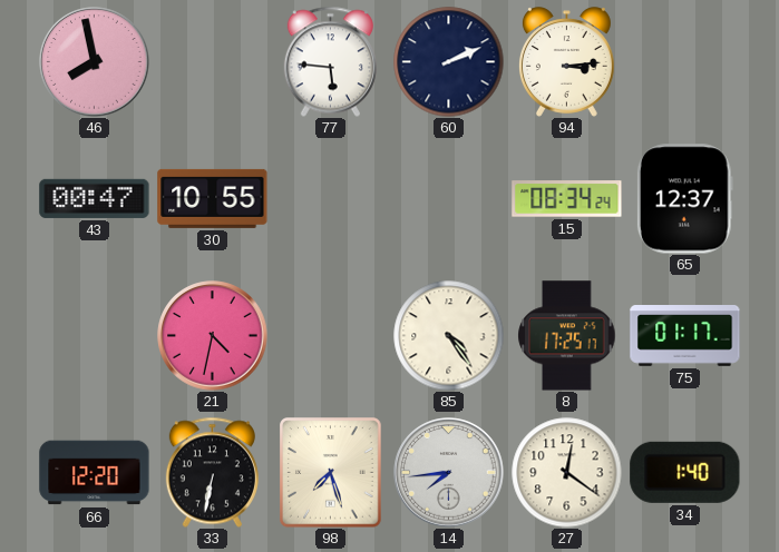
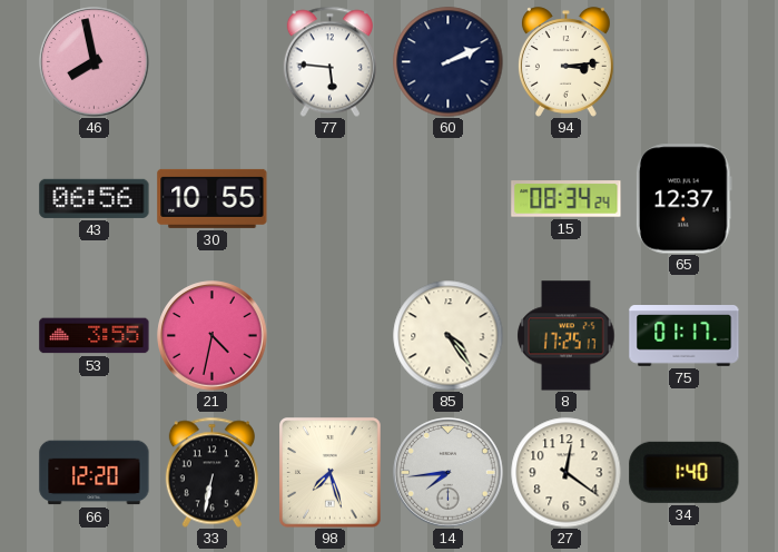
43: 00:47 -> 06:56 (95, 198)
53: none -> 3:55 (95, 336)
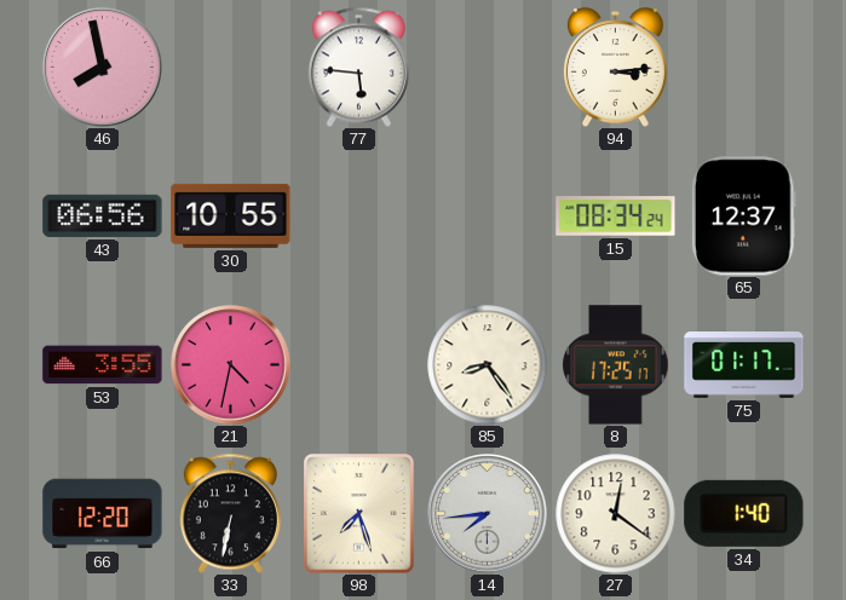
60: 2:11 -> none (449, 62)
85: 4:24 -> 8:24 (488, 365)
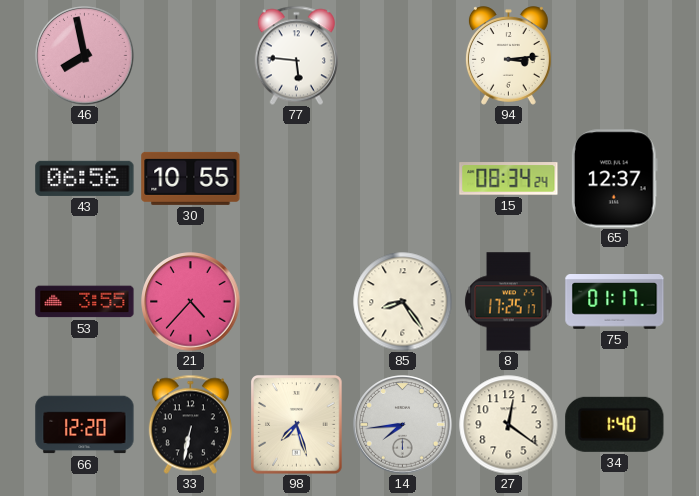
21: 4:32 -> 4:37 (191, 302)
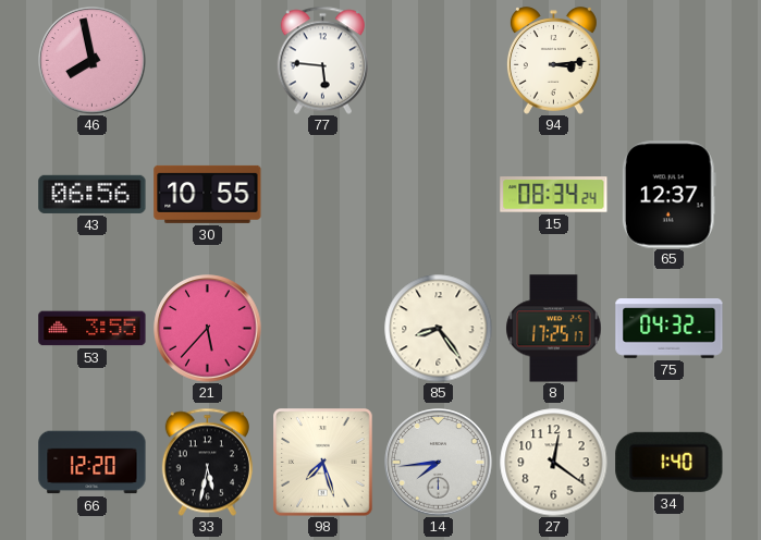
21: 4:37 -> 5:37 (208, 329)
75: 01:17 -> 04:32 (670, 329)
33: 6:32 -> 5:32 (207, 462)
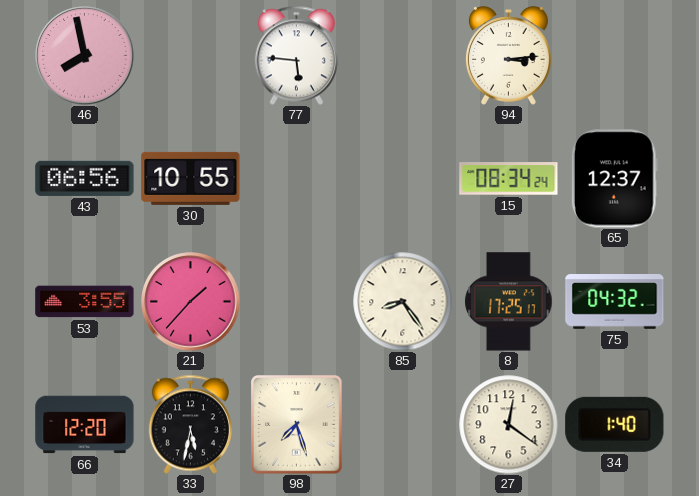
21: 5:37 -> 1:37 (191, 302)
14: 7:44 -> none (439, 463)
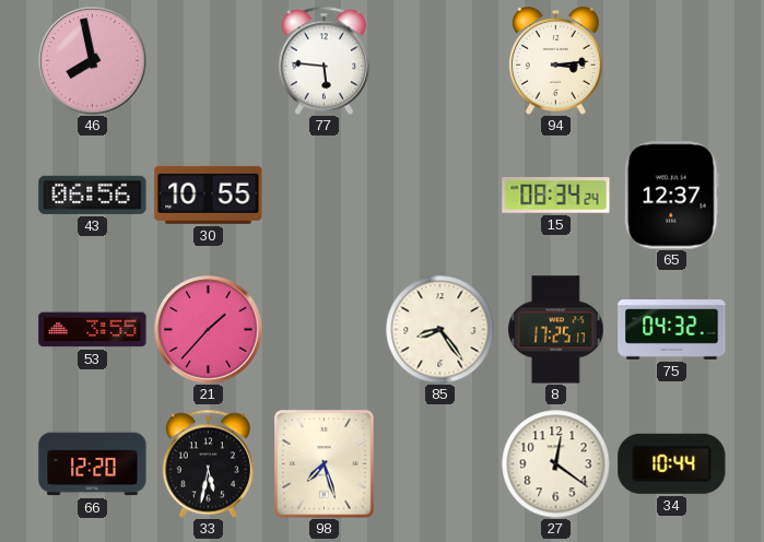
34: 1:40 -> 10:44 (672, 463)
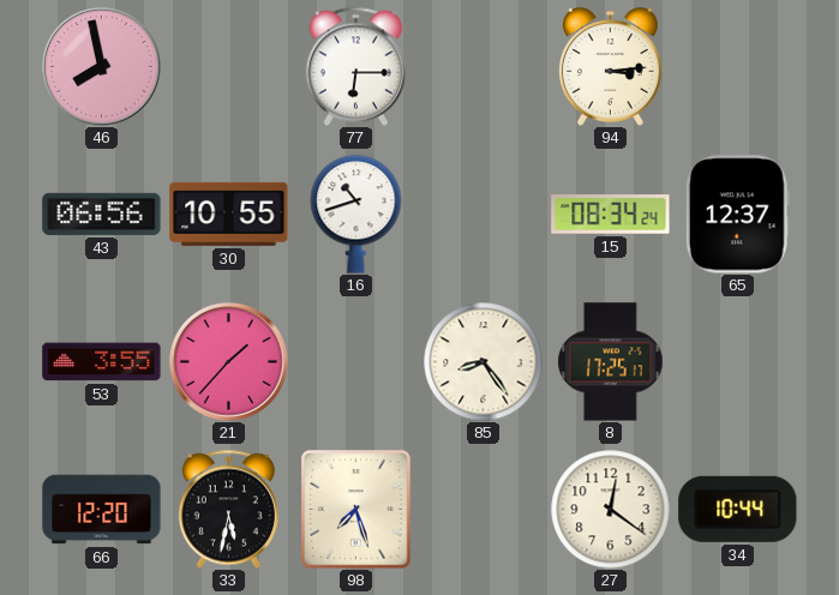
77: 5:46 -> 6:15 (355, 66)
16: none -> 10:42 (356, 215)
75: 04:32 -> none (672, 330)
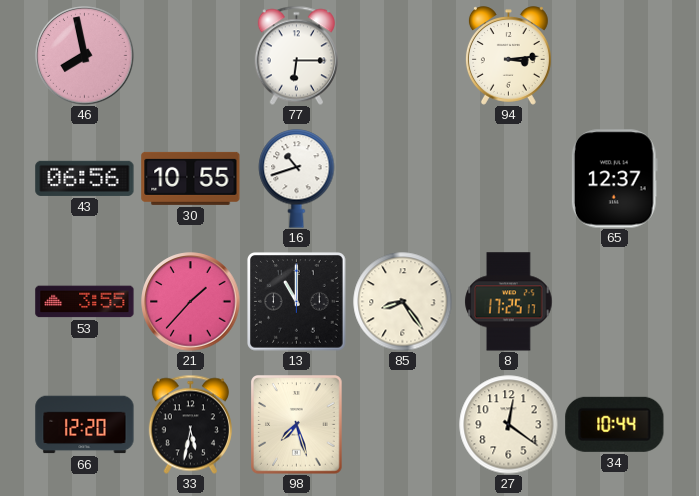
15: 08:34 -> none (611, 215)
13: none -> 11:00 (297, 302)
